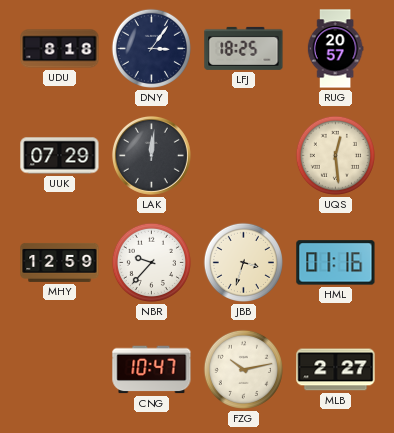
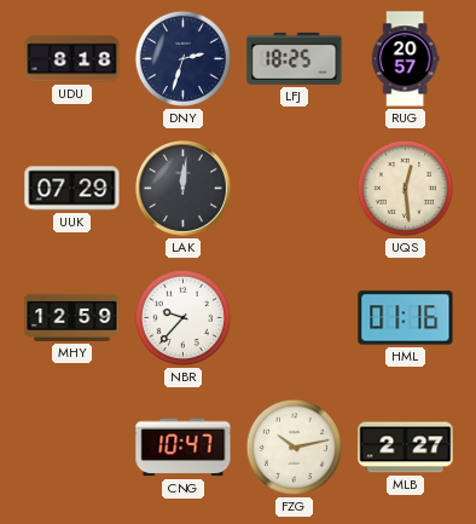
DNY: 3:06 -> 2:33 (182, 58)
JBB: 3:33 -> none (243, 262)
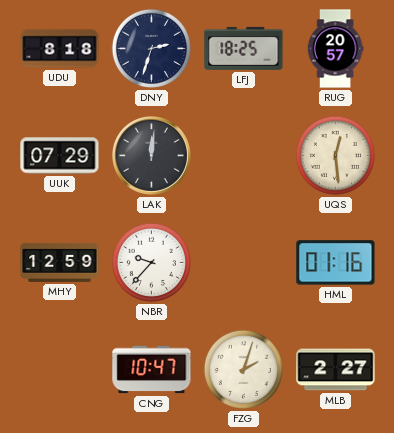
FZG: 10:13 -> 2:03 (243, 369)
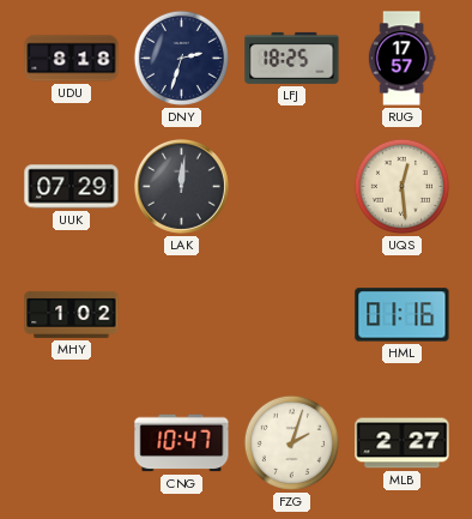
RUG: 20:57 -> 17:57 (401, 59)
MHY: 12:59 -> 1:02 (72, 314)
NBR: 9:37 -> none (151, 262)
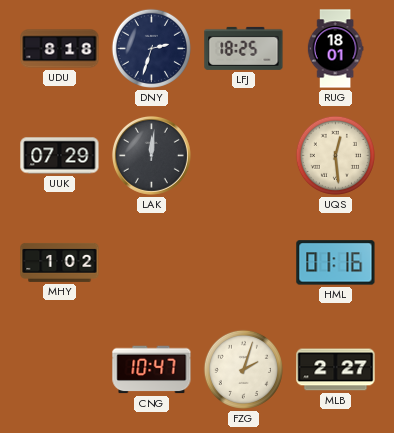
RUG: 17:57 -> 18:01 (335, 49)
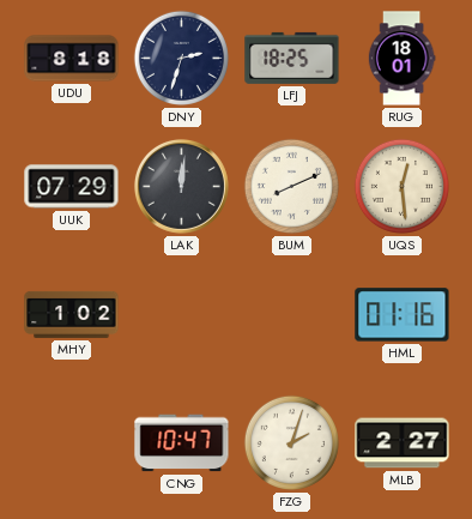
BUM: none -> 8:11 (291, 186)
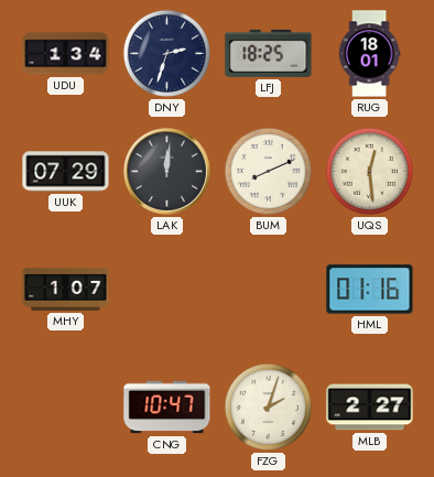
UDU: 8:18 -> 1:34 (66, 54)
MHY: 1:02 -> 1:07 (66, 289)
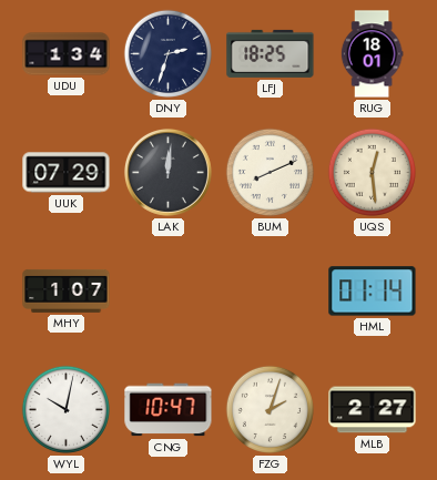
HML: 01:16 -> 01:14 (373, 292)
WYL: none -> 10:02 (65, 409)
